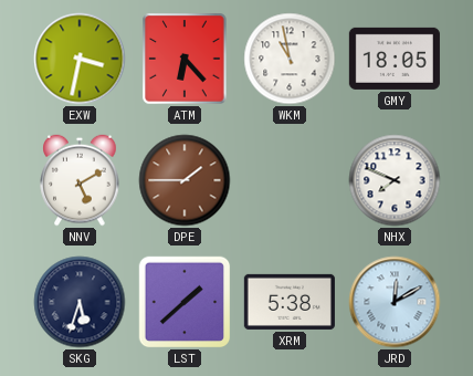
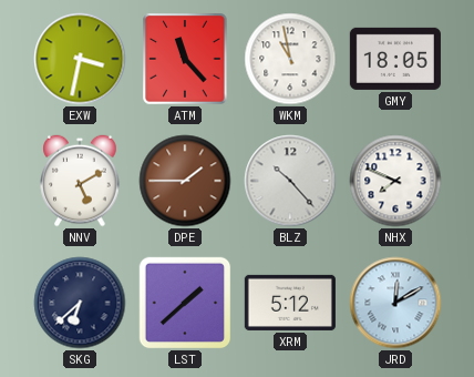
ATM: 6:23 -> 11:23 (185, 59)
BLZ: none -> 10:23 (290, 181)
SKG: 5:33 -> 6:38 (80, 303)
XRM: 5:38 -> 5:12 (290, 303)
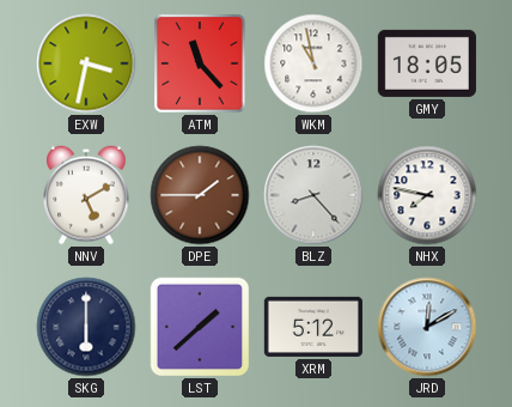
BLZ: 10:23 -> 8:23 (313, 195)
NHX: 7:49 -> 7:47 (427, 195)
SKG: 6:38 -> 6:00 (86, 327)
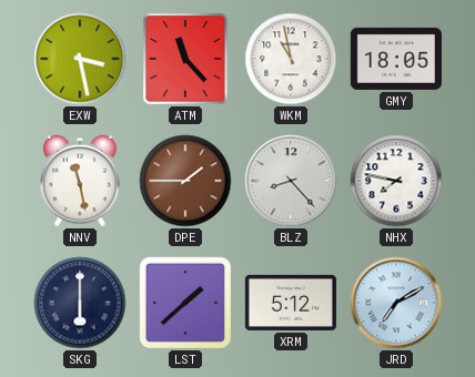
EXW: 3:32 -> 3:28 (80, 59)
NNV: 5:10 -> 11:28 (80, 181)
JRD: 12:10 -> 7:10 (396, 303)
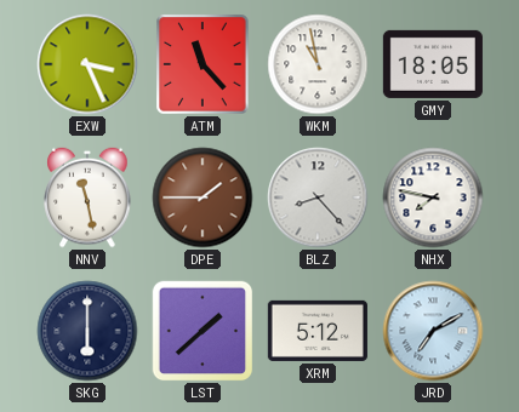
EXW: 3:28 -> 3:26 (87, 64)
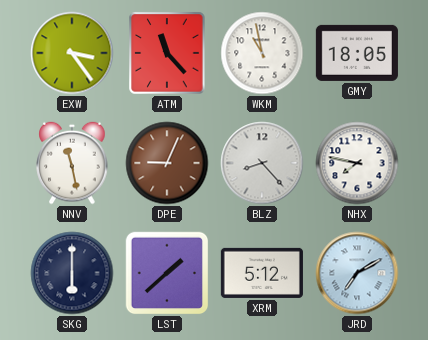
EXW: 3:26 -> 3:24 (72, 53)
DPE: 1:45 -> 9:04 (167, 163)
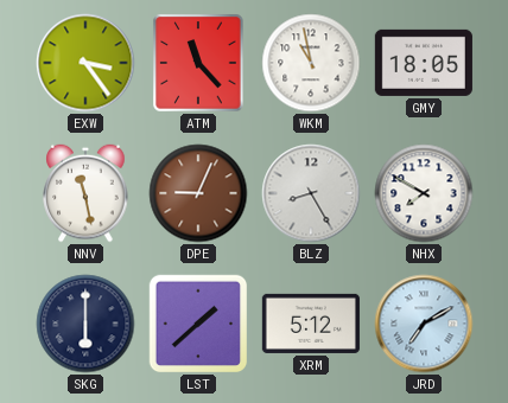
BLZ: 8:23 -> 8:25 (311, 193)
NHX: 7:47 -> 7:50 (424, 193)
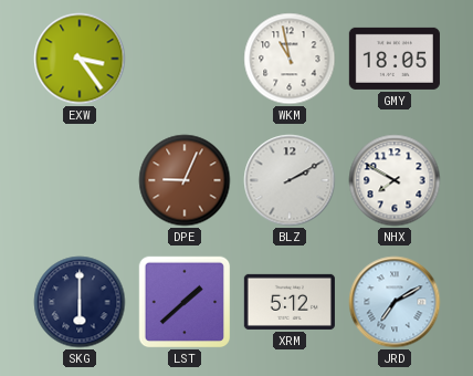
ATM: 11:23 -> none (198, 63)
NNV: 11:28 -> none (85, 193)
BLZ: 8:25 -> 2:10 (290, 180)
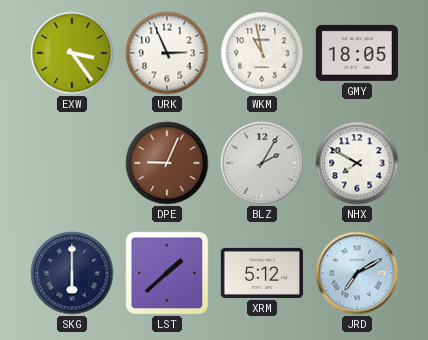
URK: none -> 2:56 (167, 53)
BLZ: 2:10 -> 2:05 (262, 163)
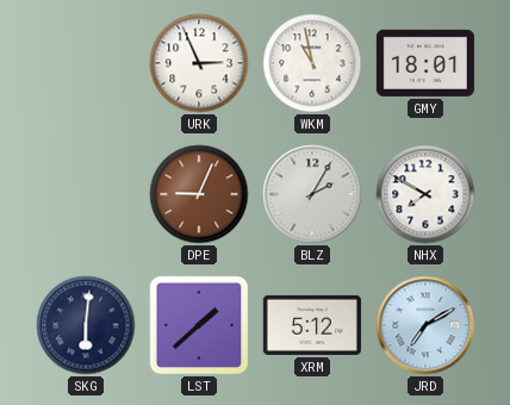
EXW: 3:24 -> none (72, 53)
GMY: 18:05 -> 18:01 (425, 63)
SKG: 6:00 -> 6:01 (86, 325)
